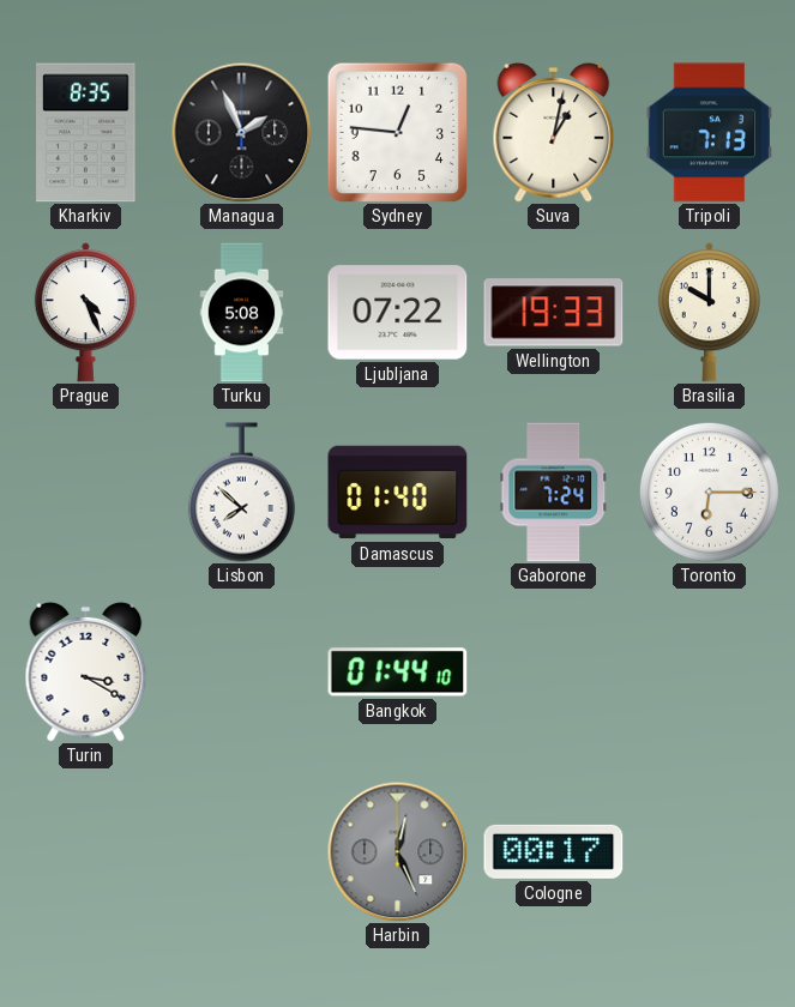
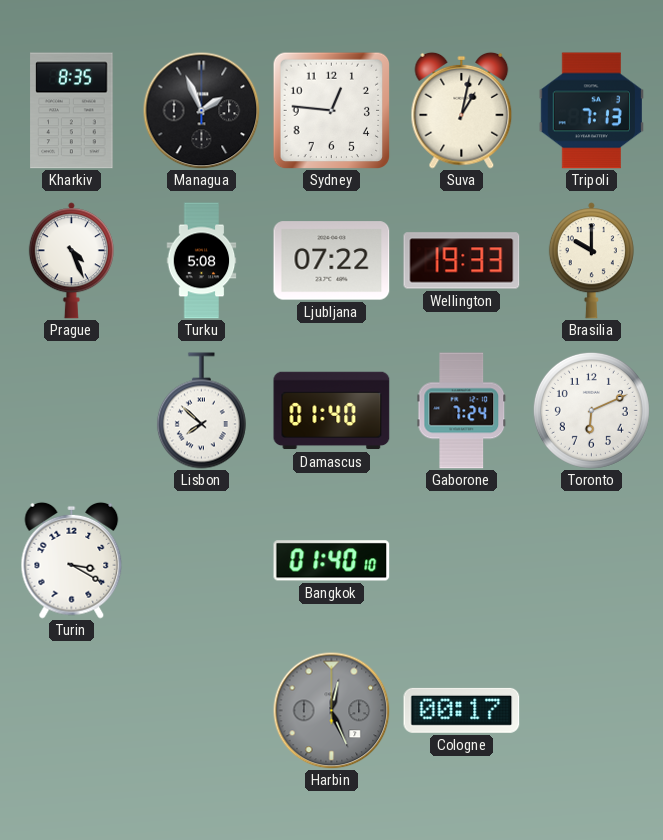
Toronto: 6:15 -> 6:11 (591, 410)
Bangkok: 01:44 -> 01:40 (332, 561)
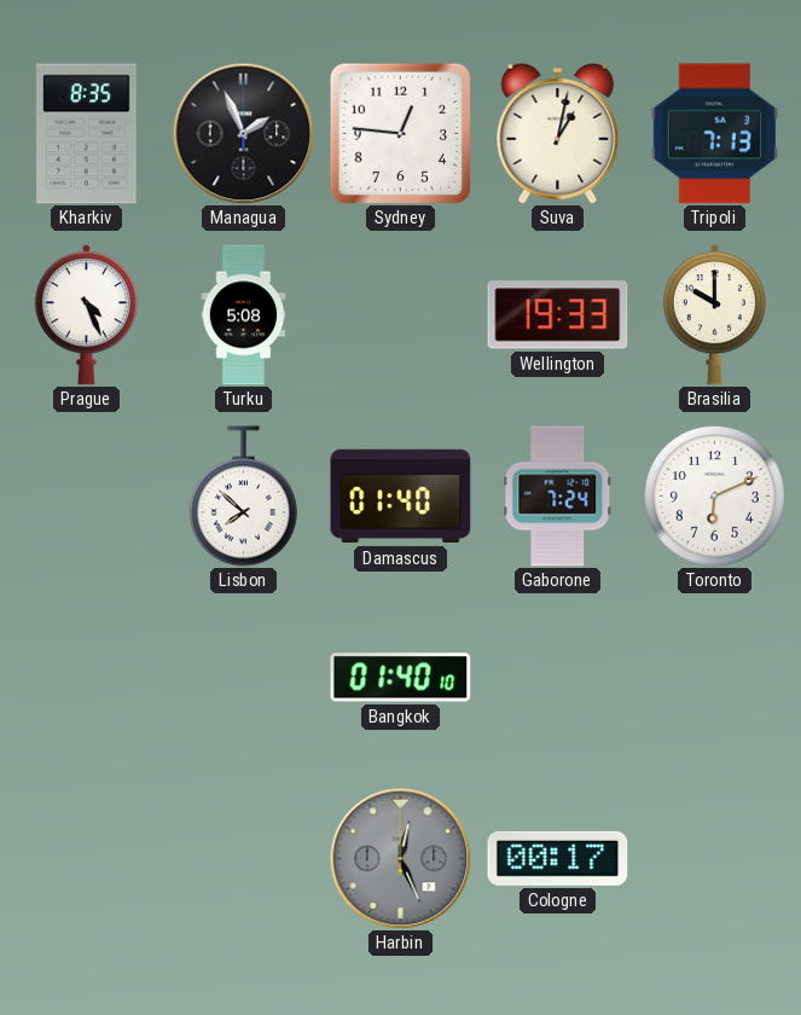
Ljubljana: 07:22 -> none (332, 261)
Turin: 3:20 -> none (72, 560)
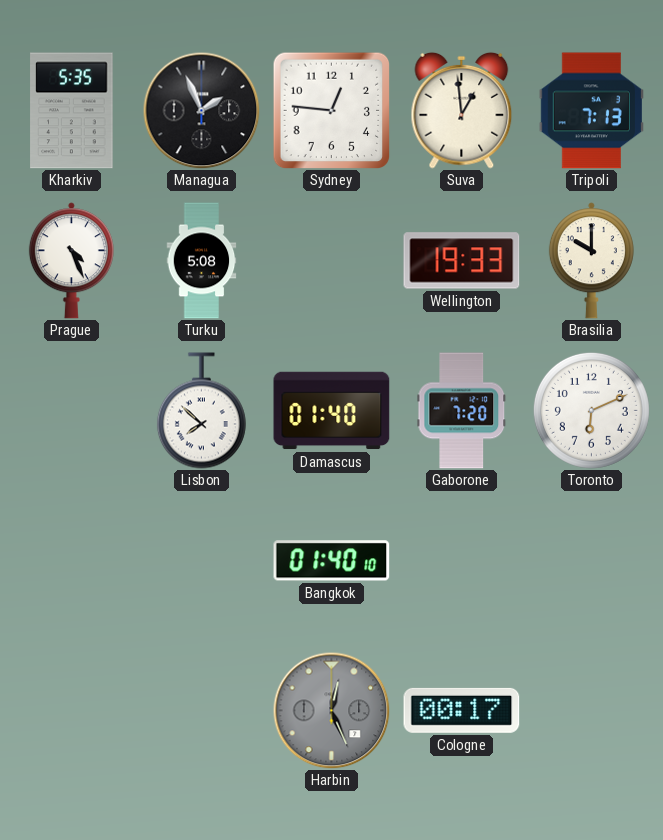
Kharkiv: 8:35 -> 5:35 (72, 111)
Suva: 1:02 -> 12:59 (462, 110)
Gaborone: 7:24 -> 7:20 (462, 411)
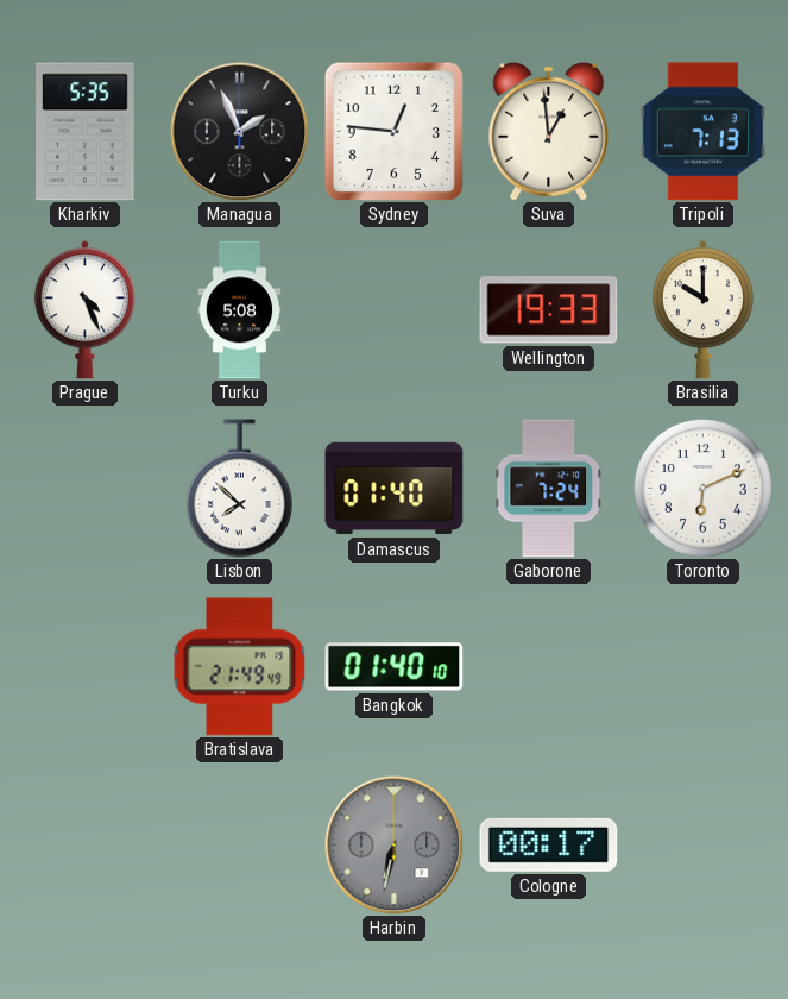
Gaborone: 7:20 -> 7:24 (549, 489)
Bratislava: none -> 21:49 (240, 667)
Harbin: 12:26 -> 6:32 (393, 844)
